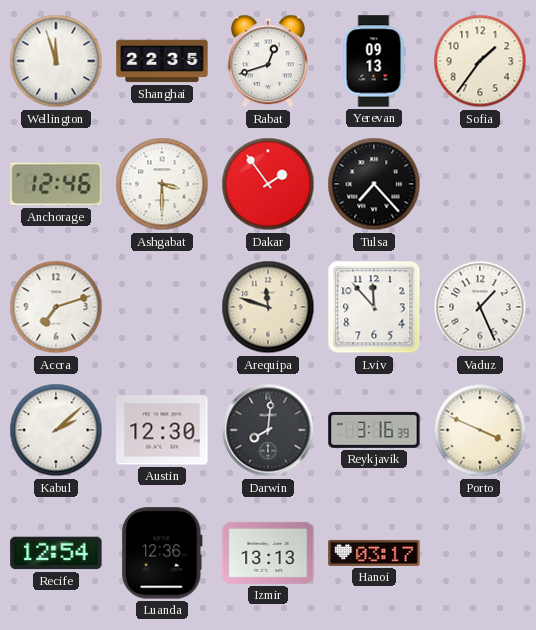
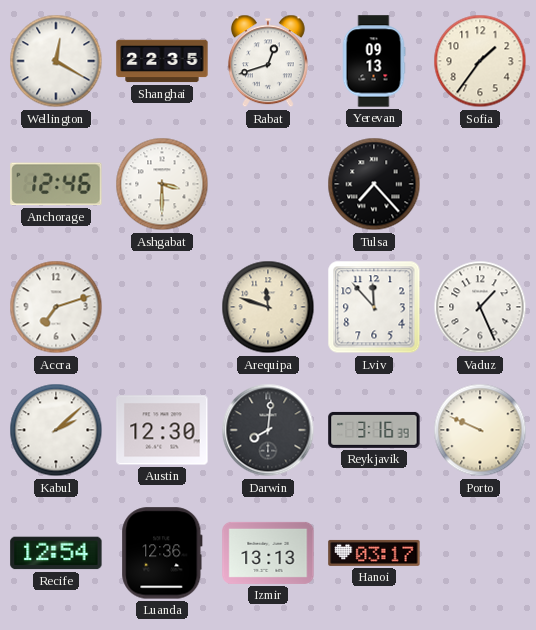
Wellington: 11:57 -> 12:20 (56, 61)
Dakar: 1:54 -> none (268, 184)
Porto: 3:49 -> 9:49 (480, 430)
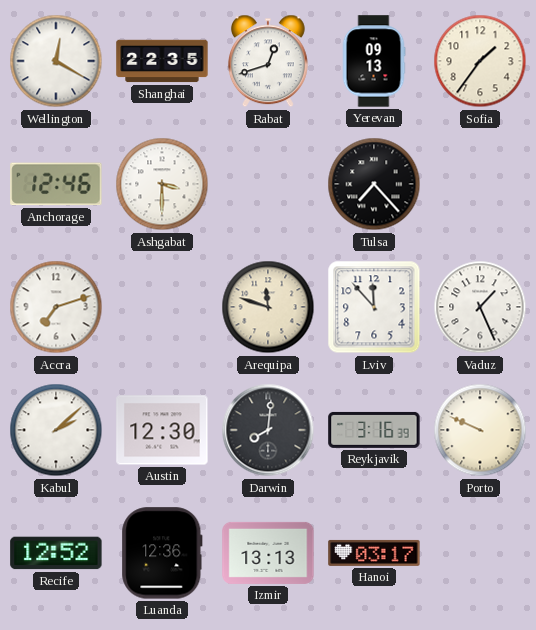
Recife: 12:54 -> 12:52 (56, 553)
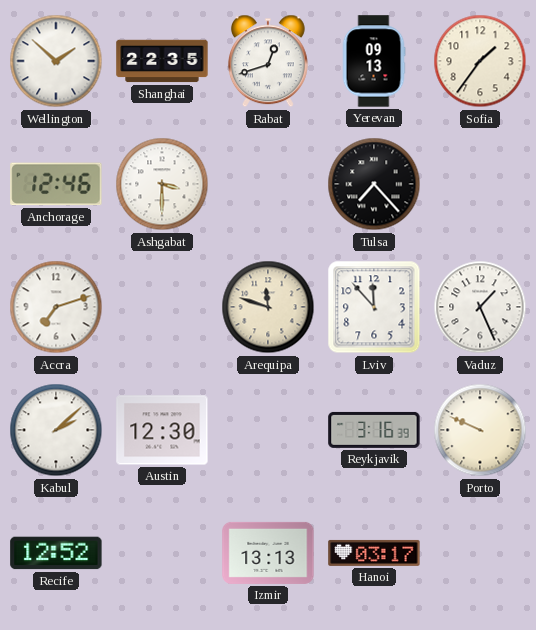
Wellington: 12:20 -> 1:52 (56, 61)
Darwin: 8:01 -> none (268, 430)
Luanda: 12:36 -> none (162, 553)
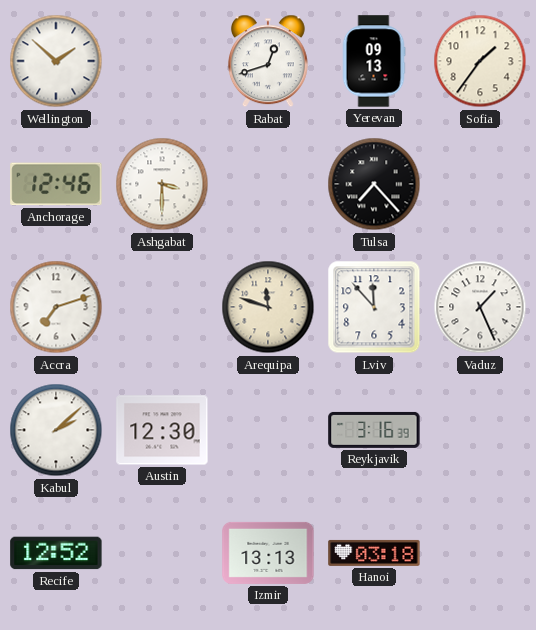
Shanghai: 22:35 -> none (162, 61)
Porto: 9:49 -> none (480, 430)
Hanoi: 03:17 -> 03:18 (374, 553)
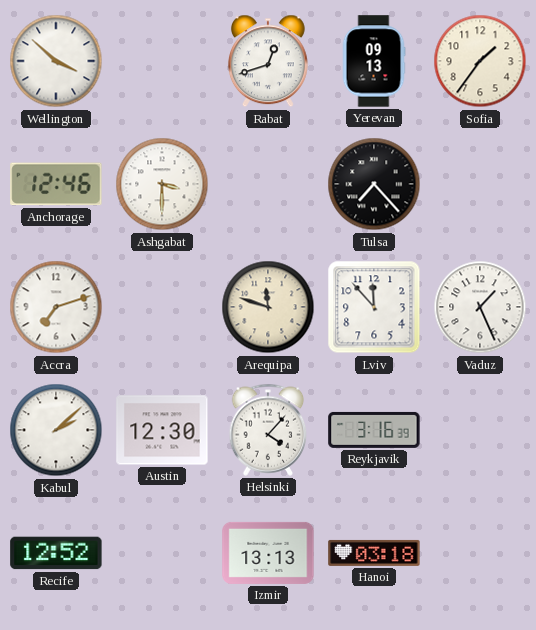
Wellington: 1:52 -> 3:52 (56, 61)
Helsinki: none -> 4:07 (268, 430)
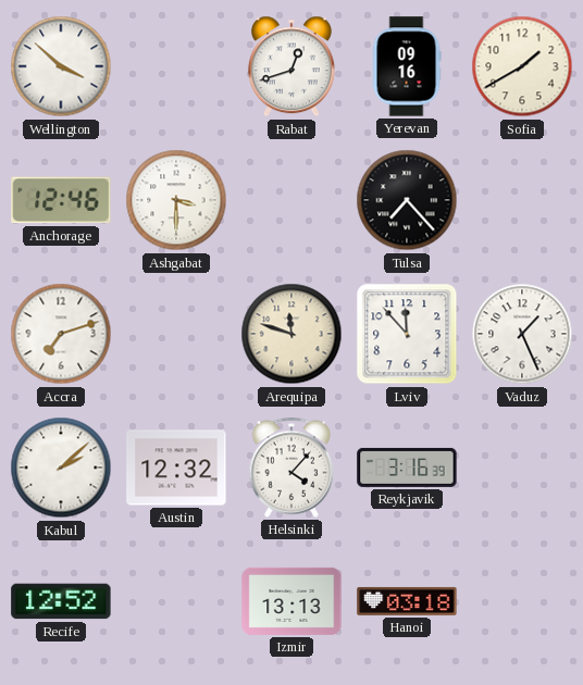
Yerevan: 09:13 -> 09:16 (407, 66)
Sofia: 1:36 -> 1:40 (522, 66)
Austin: 12:30 -> 12:32 (176, 468)
